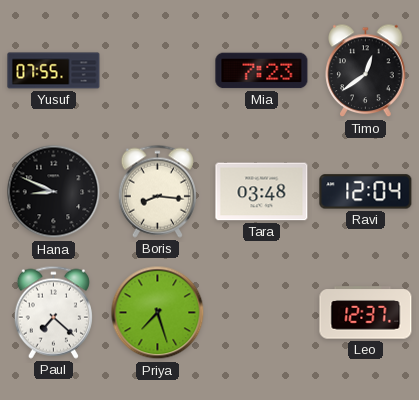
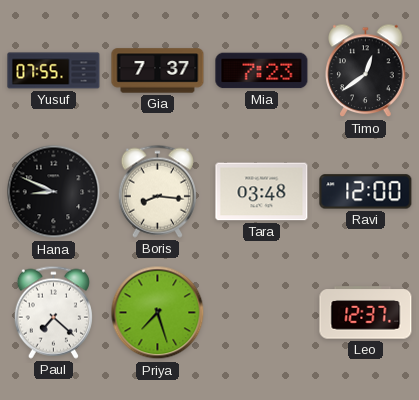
Gia: none -> 7:37 (158, 71)
Ravi: 12:04 -> 12:00 (366, 192)
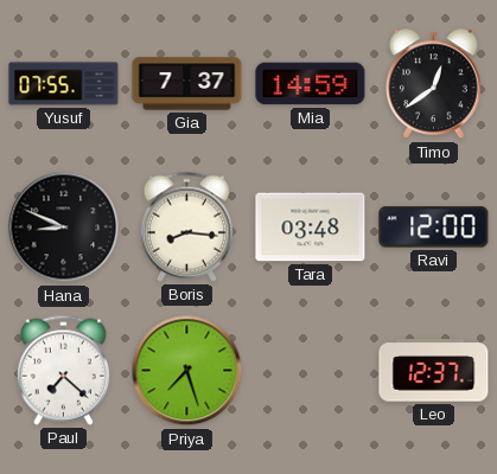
Mia: 7:23 -> 14:59 (311, 84)
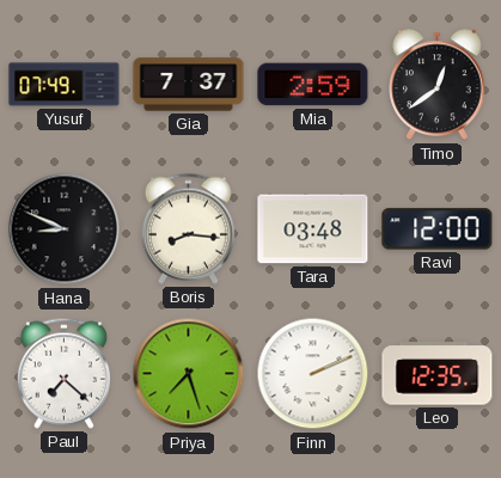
Yusuf: 07:55 -> 07:49 (65, 85)
Mia: 14:59 -> 2:59 (313, 85)
Finn: none -> 2:11 (313, 374)
Leo: 12:37 -> 12:35 (438, 374)
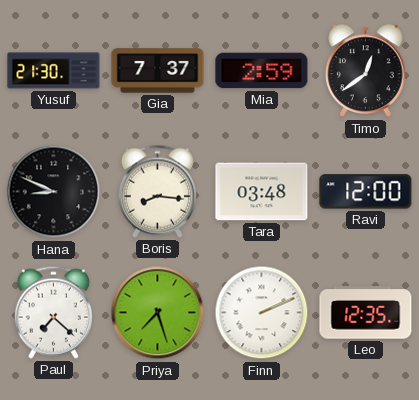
Yusuf: 07:49 -> 21:30 (54, 71)
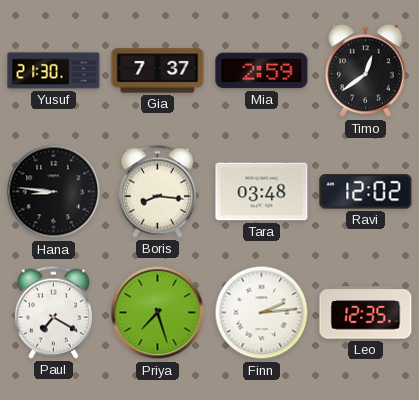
Hana: 8:49 -> 8:46 (54, 192)
Ravi: 12:00 -> 12:02 (366, 192)
Paul: 7:22 -> 7:20 (53, 312)
Finn: 2:11 -> 2:14 (262, 313)
